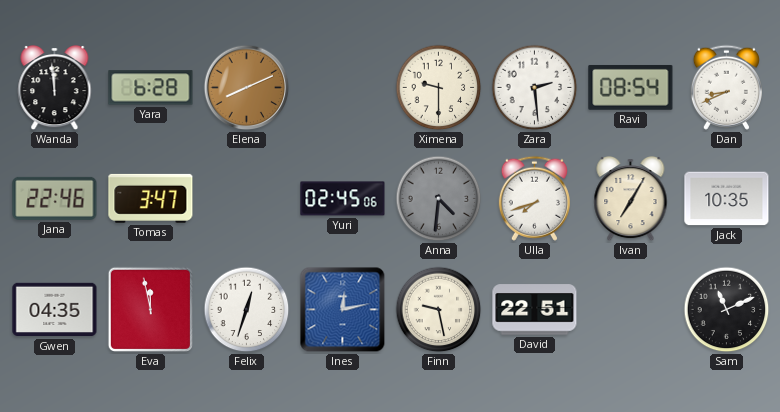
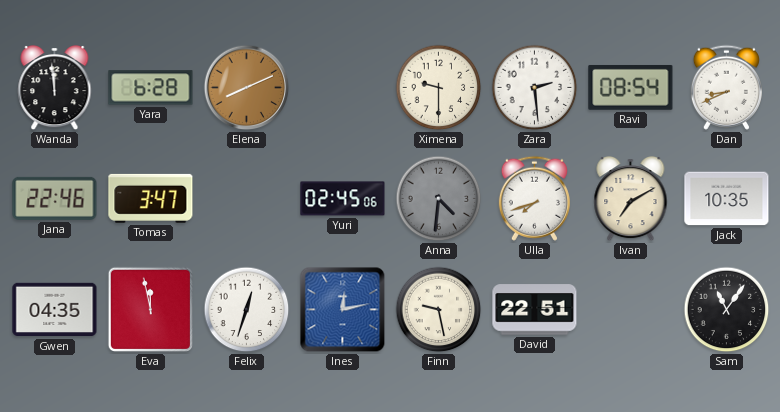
Ivan: 7:05 -> 7:10 (631, 200)
Sam: 11:11 -> 11:06 (727, 310)
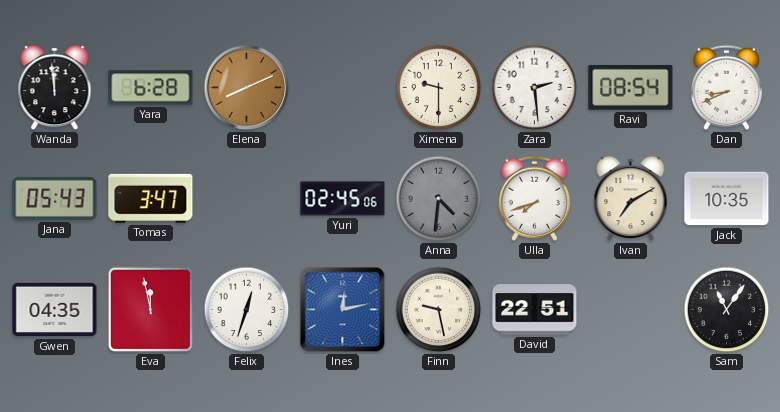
Jana: 22:46 -> 05:43 (55, 198)
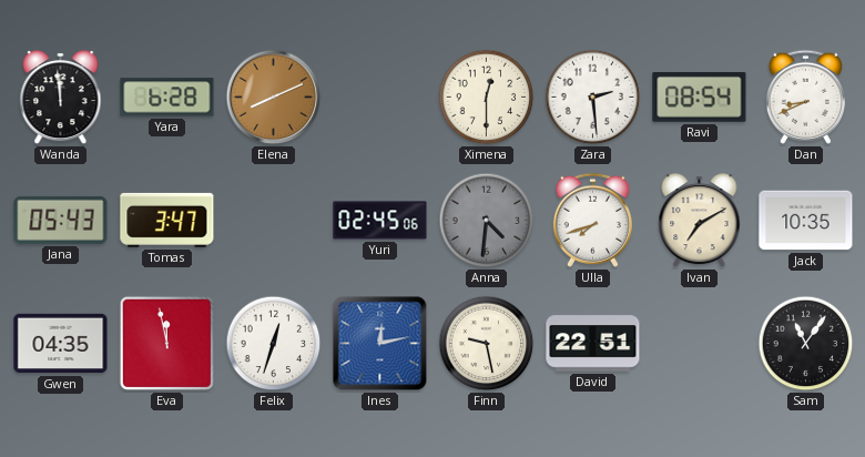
Ximena: 9:30 -> 12:30 (487, 98)
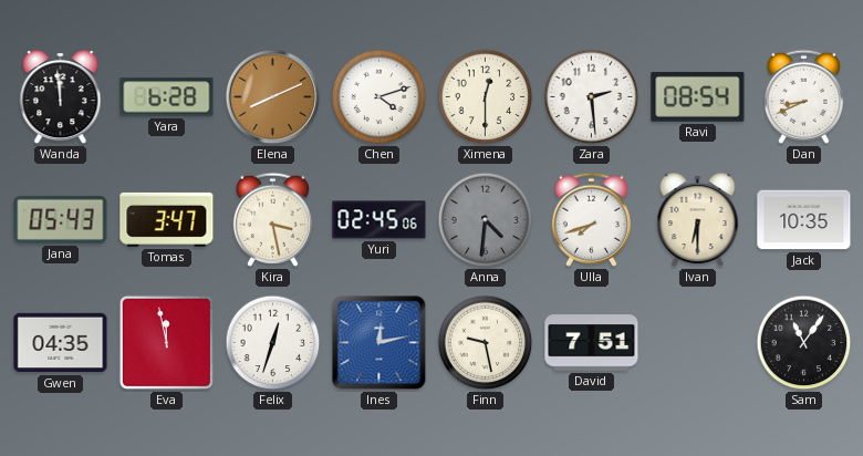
Chen: none -> 4:12 (379, 97)
Kira: none -> 3:28 (272, 219)
Ivan: 7:10 -> 6:30 (698, 221)
David: 22:51 -> 7:51 (592, 343)
